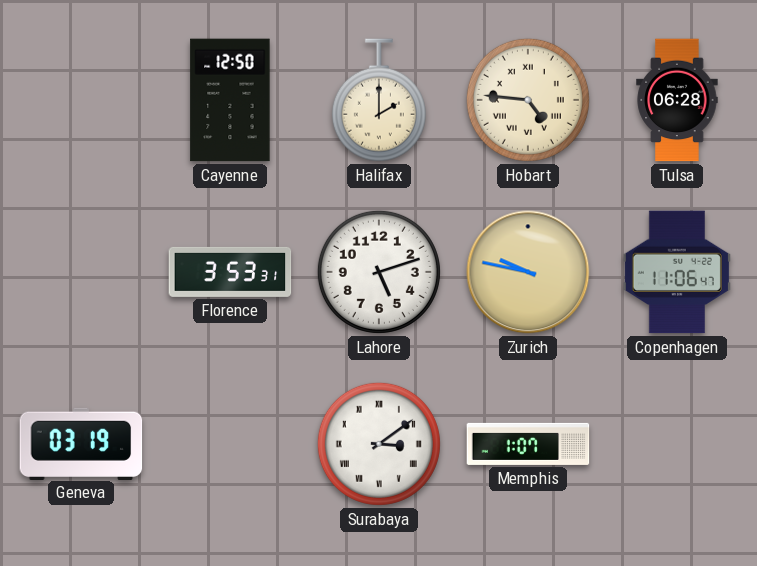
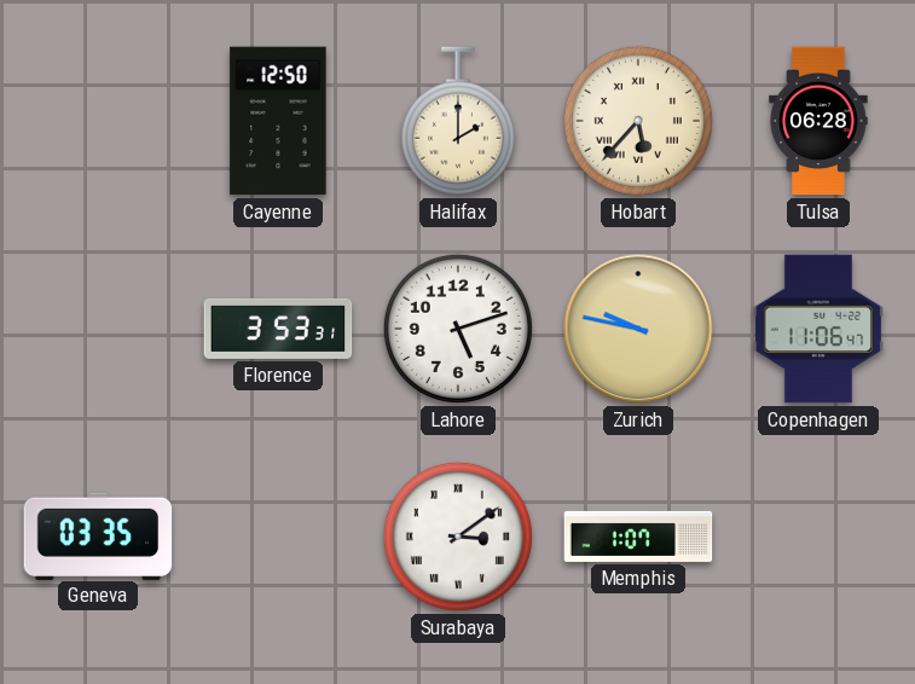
Hobart: 4:46 -> 5:37 (638, 121)
Geneva: 03:19 -> 03:35 (98, 535)
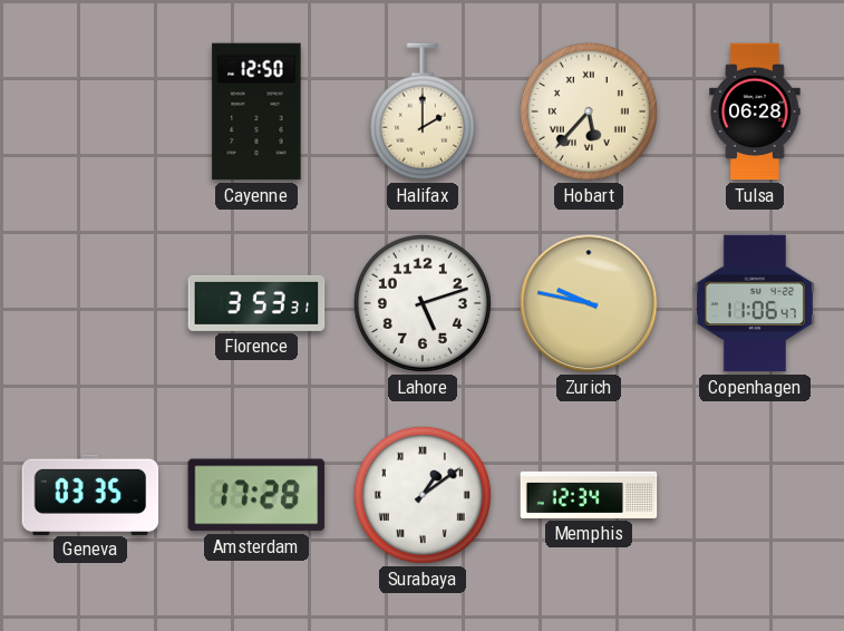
Amsterdam: none -> 17:28 (256, 495)
Surabaya: 3:09 -> 1:09 (423, 495)
Memphis: 1:07 -> 12:34 (589, 495)
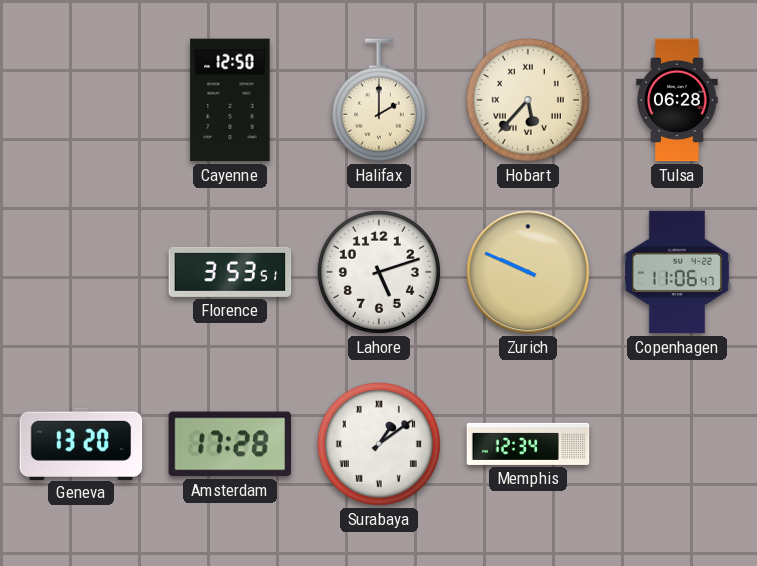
Florence: 3:53:31 -> 3:53:51 (230, 272)
Zurich: 9:47 -> 9:49 (528, 272)
Geneva: 03:35 -> 13:20 (81, 443)
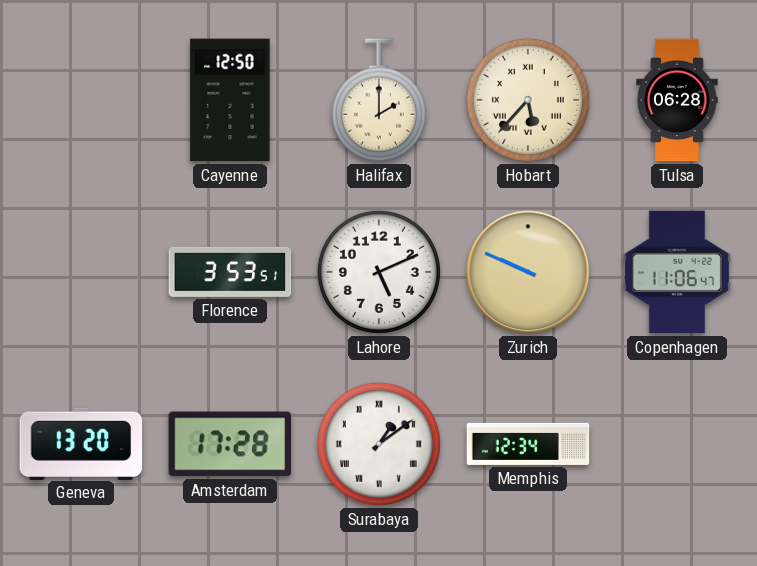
Lahore: 5:12 -> 5:11 (379, 272)
